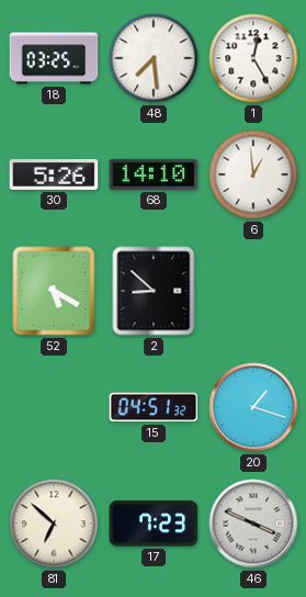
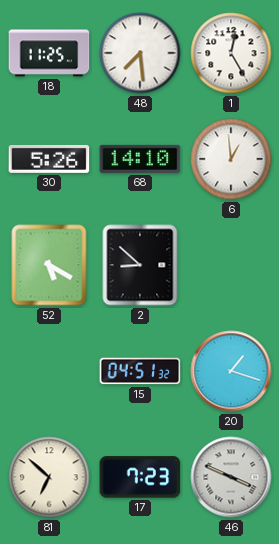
18: 03:25 -> 11:25 (49, 53)
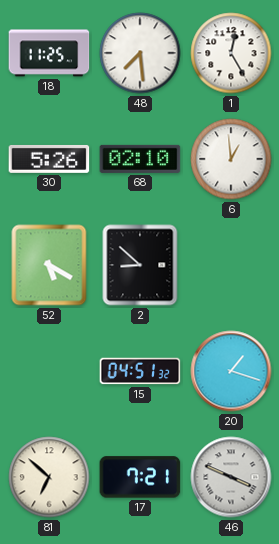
68: 14:10 -> 02:10 (140, 159)
17: 7:23 -> 7:21 (140, 477)
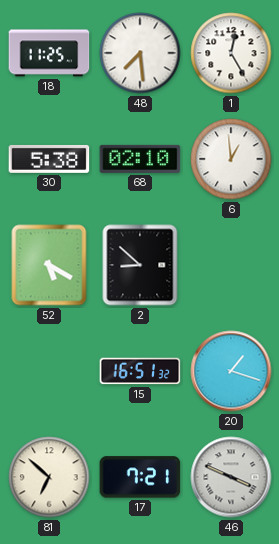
30: 5:26 -> 5:38 (49, 159)
15: 04:51 -> 16:51 (140, 371)
